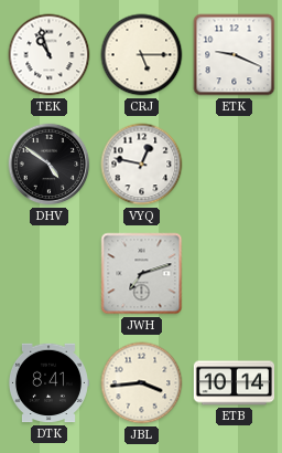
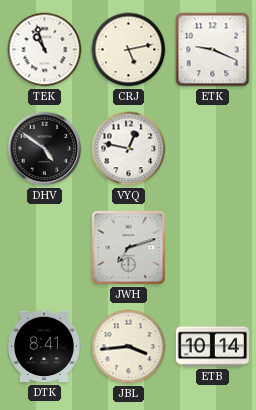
CRJ: 5:15 -> 5:13 (129, 50)
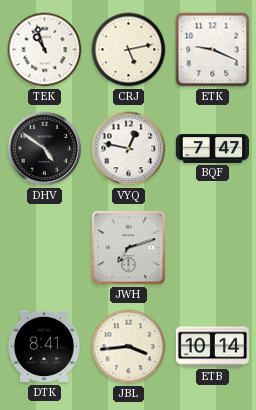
BQF: none -> 7:47 (212, 148)
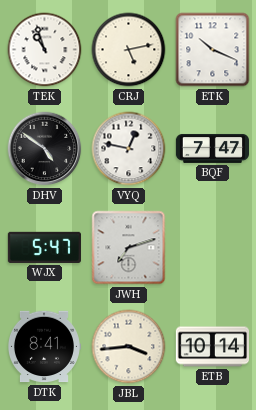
ETK: 9:19 -> 10:19 (213, 50)
WJX: none -> 5:47 (44, 247)
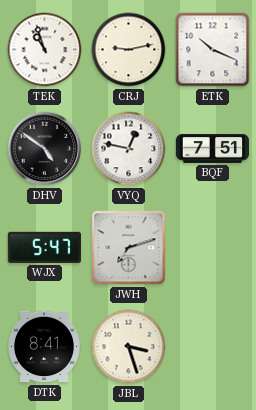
CRJ: 5:13 -> 9:13 (129, 50)
BQF: 7:47 -> 7:51 (212, 148)
JBL: 3:44 -> 3:27 (129, 347)
ETB: 10:14 -> none (212, 347)
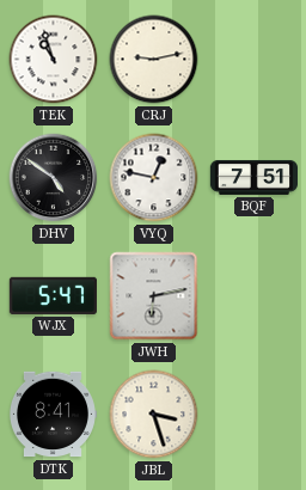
ETK: 10:19 -> none (213, 50)
JWH: 7:12 -> 6:13 (154, 296)
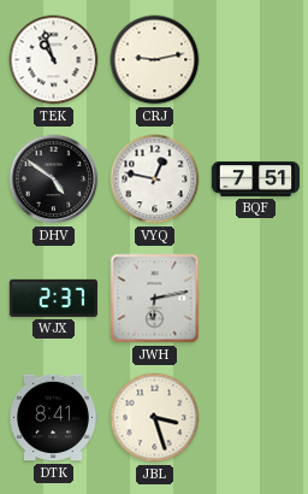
WJX: 5:47 -> 2:37 (53, 298)
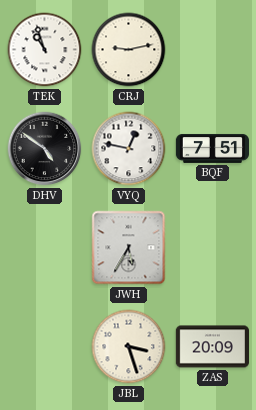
WJX: 2:37 -> none (53, 298)
JWH: 6:13 -> 5:35 (129, 248)
DTK: 8:41 -> none (53, 418)
ZAS: none -> 20:09 (212, 347)
